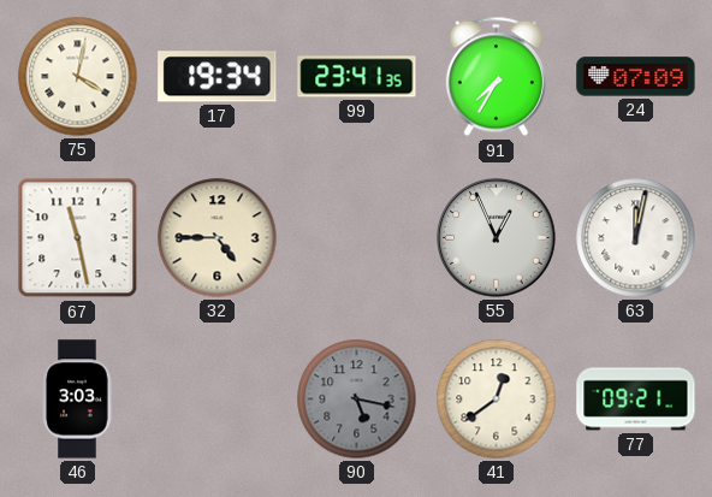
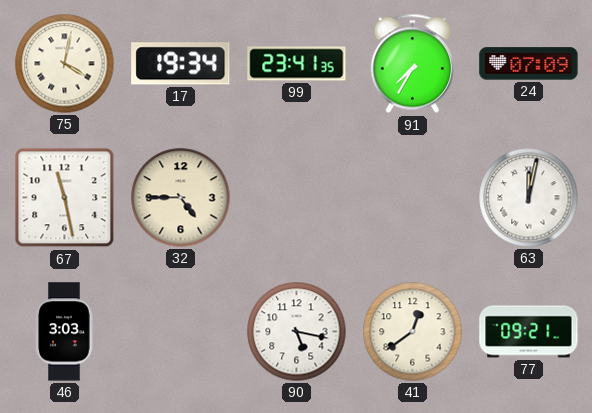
55: 12:56 -> none (497, 238)
90 dial: grey -> white (297, 332)
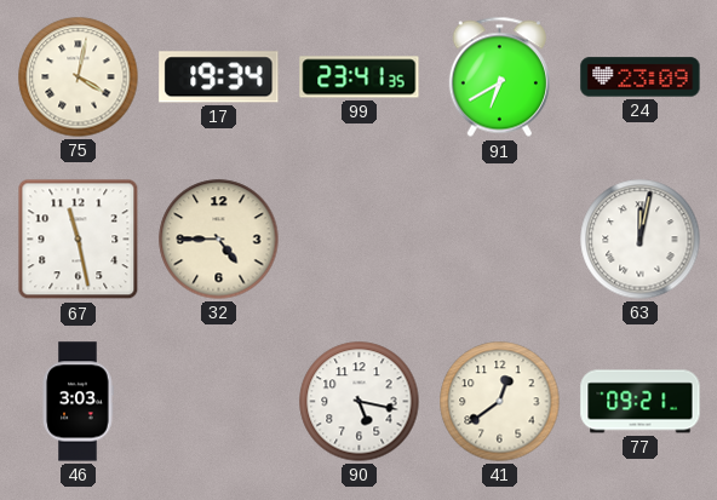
91: 7:35 -> 6:40 (499, 77)
24: 07:09 -> 23:09 (641, 77)
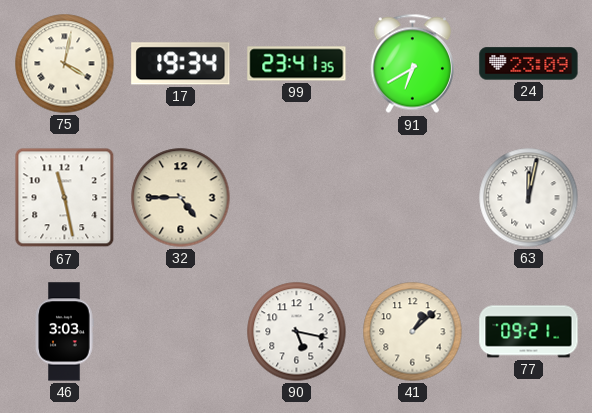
41: 12:39 -> 1:08 (413, 332)
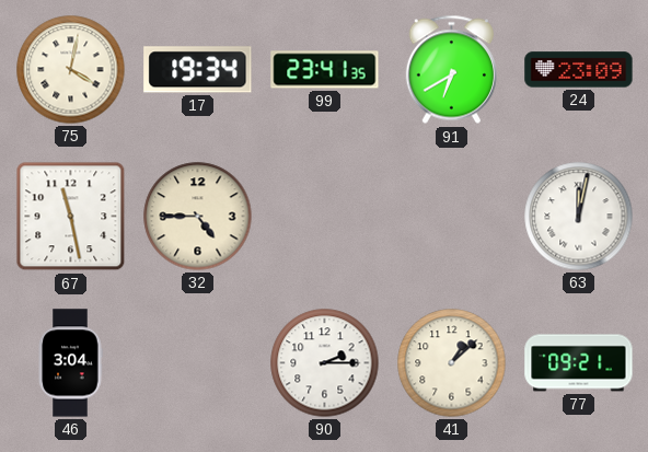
46: 3:03 -> 3:04 (70, 363)
90: 5:17 -> 2:15 (325, 363)
